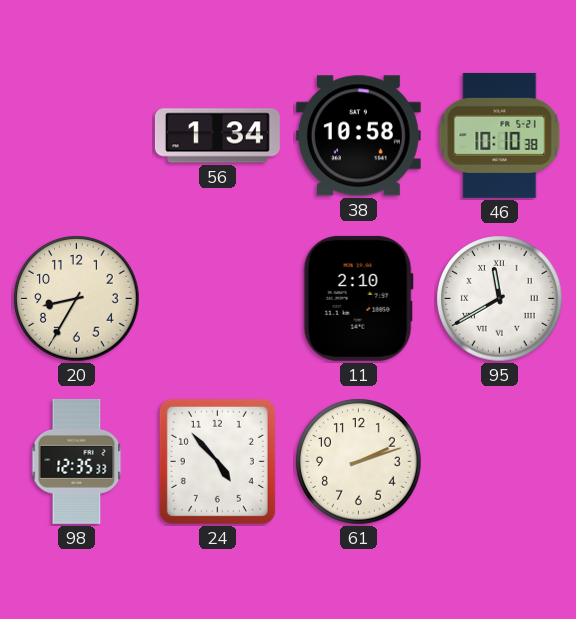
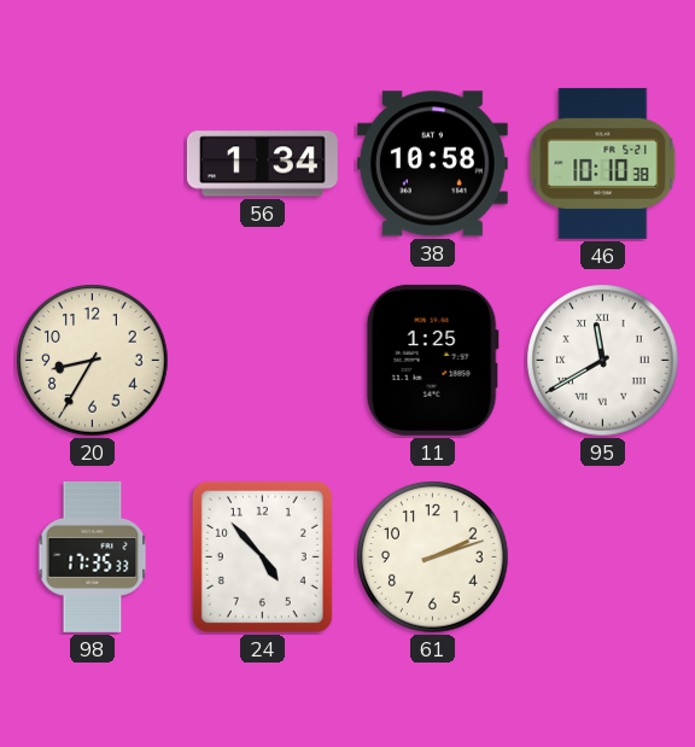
11: 2:10 -> 1:25 (432, 360)
98: 12:35 -> 17:35 (93, 556)
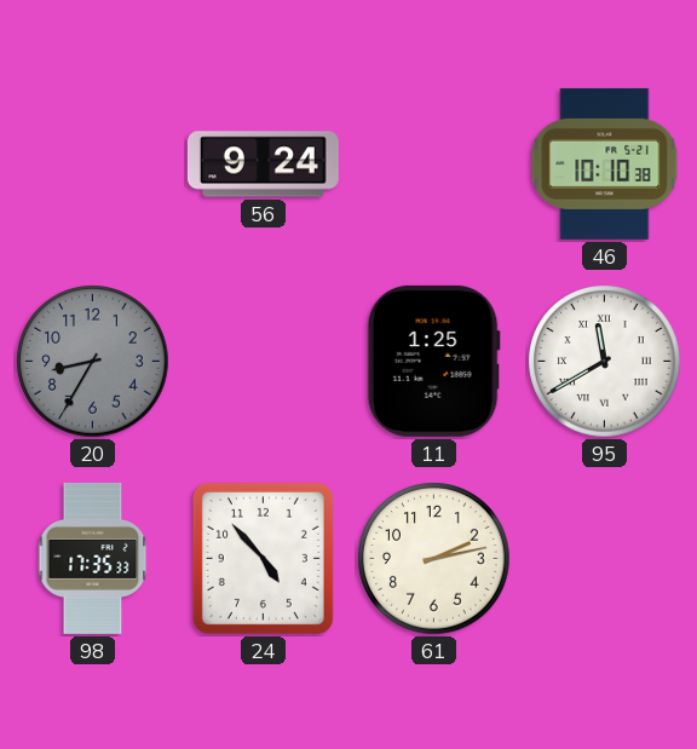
56: 1:34 -> 9:24 (263, 165)
38: 10:58 -> none (432, 164)
20 dial: cream -> grey (93, 362)
61: 2:12 -> 2:13 (434, 559)
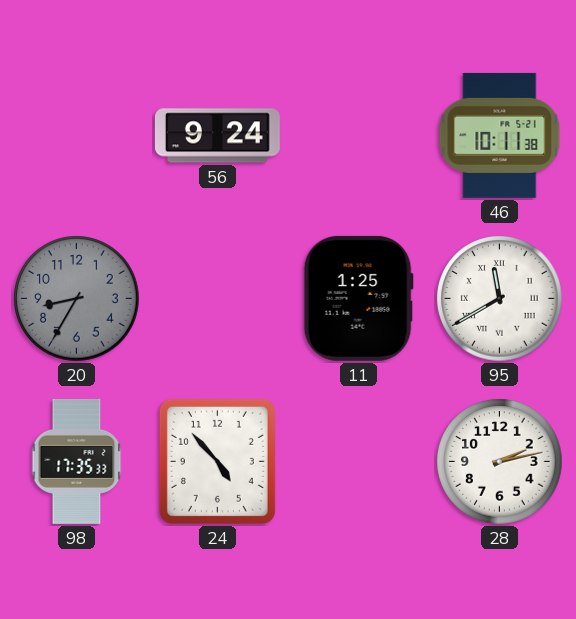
46: 10:10 -> 10:11 (500, 135)
61: 2:13 -> none (434, 559)
28: none -> 2:13 (500, 462)
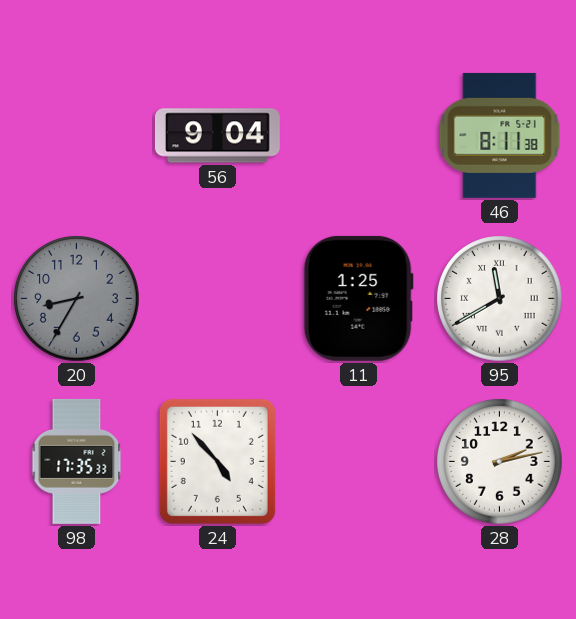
56: 9:24 -> 9:04 (217, 136)
46: 10:11 -> 8:11 (500, 135)
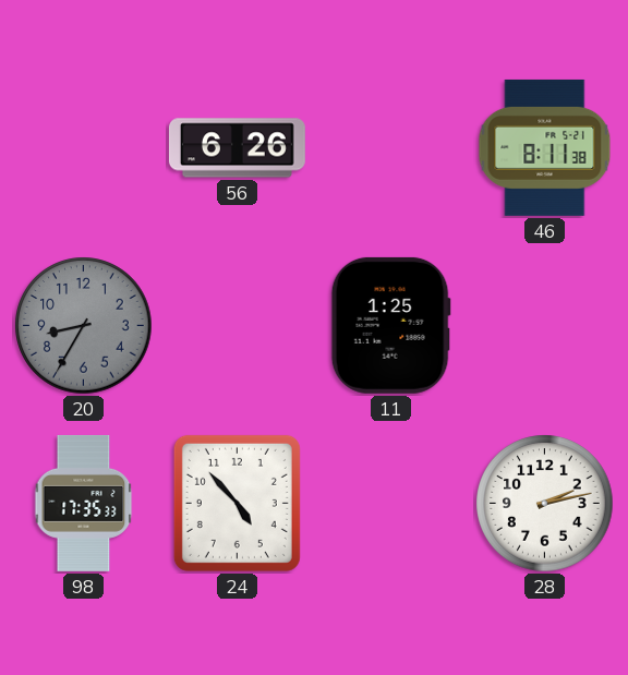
56: 9:04 -> 6:26 (237, 148)
95: 11:40 -> none (500, 299)
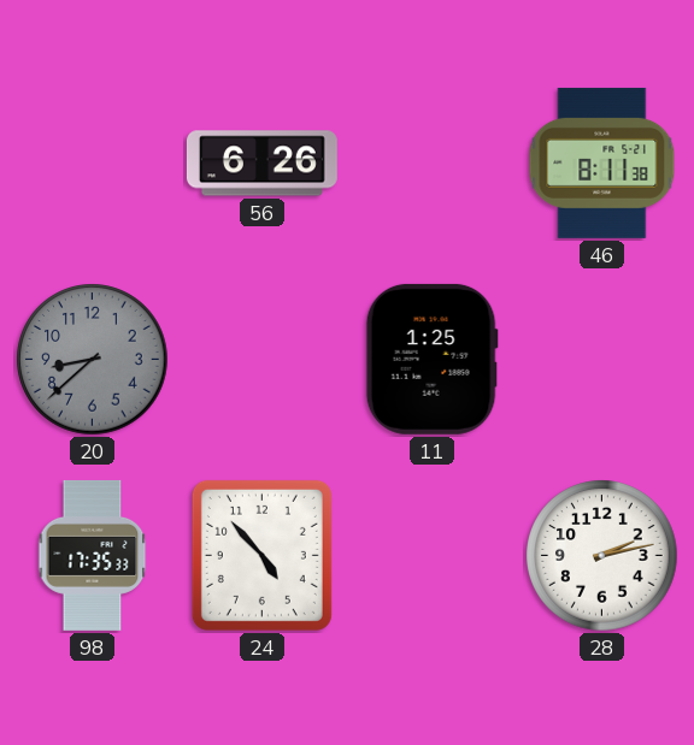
20: 8:35 -> 8:38 (93, 360)
